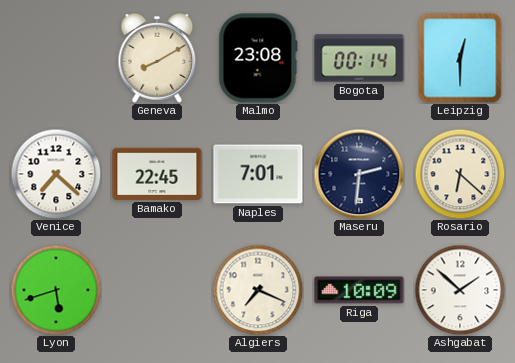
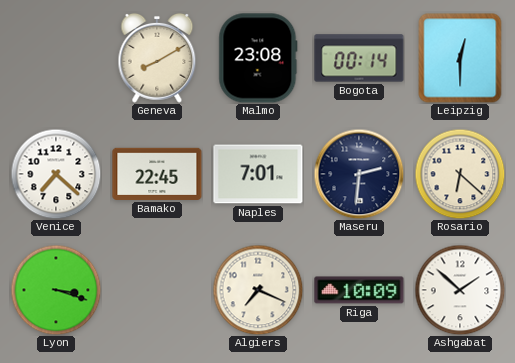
Lyon: 5:42 -> 3:18 (56, 290)
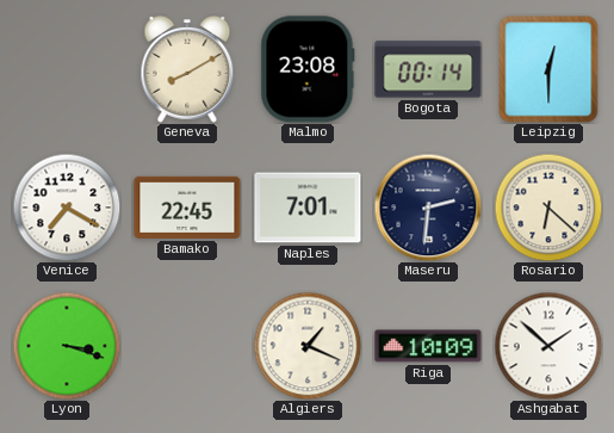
Venice: 7:22 -> 7:20 (67, 208)
Algiers: 7:19 -> 1:19 (308, 346)
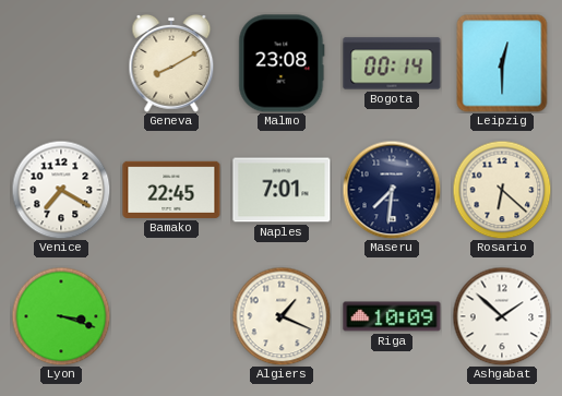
Maseru: 2:31 -> 7:31 (392, 190)
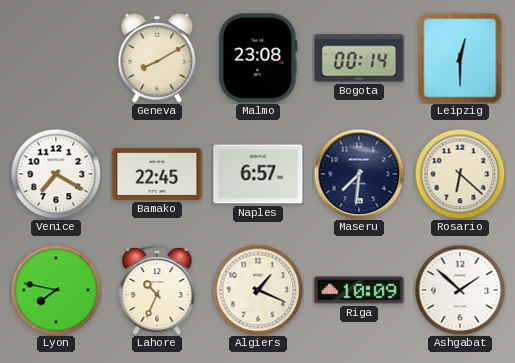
Naples: 7:01 -> 6:57 (258, 174)
Lyon: 3:18 -> 7:47 (56, 290)
Lahore: none -> 10:34 (157, 290)
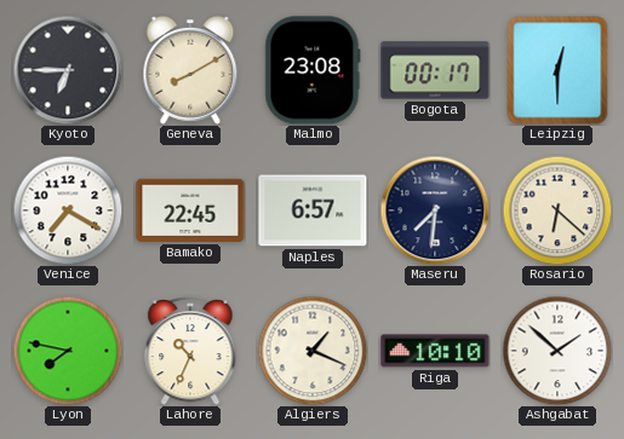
Kyoto: none -> 6:45 (68, 70)
Bogota: 00:14 -> 00:17 (435, 70)
Riga: 10:09 -> 10:10 (435, 351)
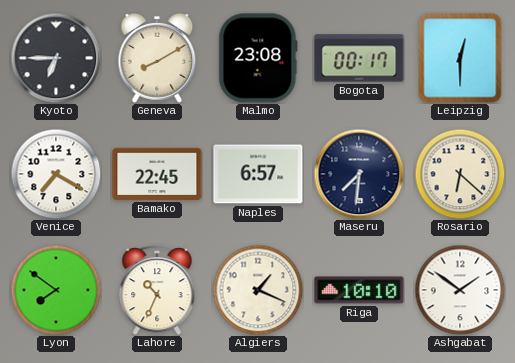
Lyon: 7:47 -> 7:51 (56, 290)
Ashgabat: 1:52 -> 1:51 (460, 290)
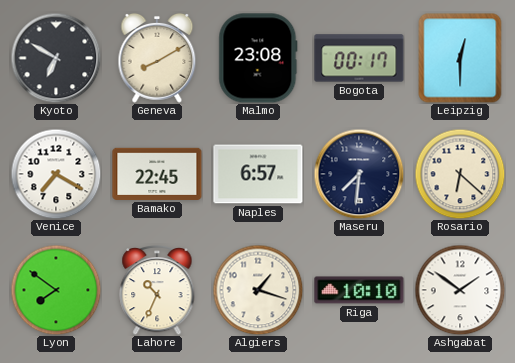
Kyoto: 6:45 -> 6:50 (56, 58)
Algiers: 1:19 -> 1:18 (258, 290)
